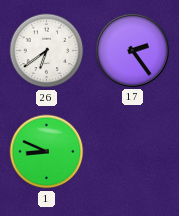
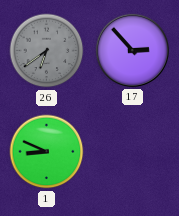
26 dial: white -> grey (47, 51)
17: 2:24 -> 2:53 (132, 50)
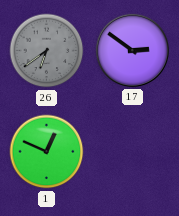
17: 2:53 -> 2:51 (132, 50)
1: 8:49 -> 12:49 (47, 152)
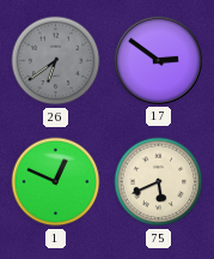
75: none -> 5:41 (159, 182)
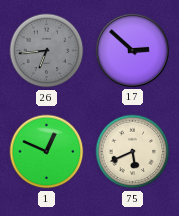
26: 6:39 -> 6:44 (47, 51)
17: 2:51 -> 2:52 (132, 50)
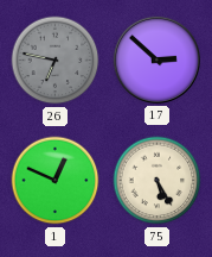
26: 6:44 -> 6:47 (56, 61)
75: 5:41 -> 5:25 (158, 181)
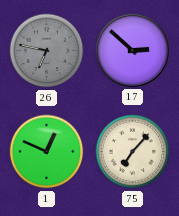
75: 5:25 -> 7:07 (133, 152)
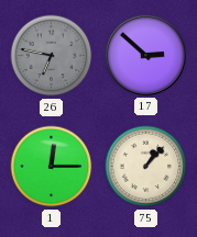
1: 12:49 -> 12:15 (52, 167)
75: 7:07 -> 1:07 (146, 167)
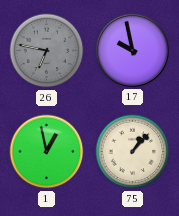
17: 2:52 -> 9:58 (132, 50)
1: 12:15 -> 12:58 (47, 152)
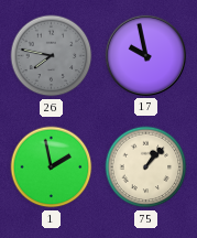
26: 6:47 -> 7:47 (52, 56)
1: 12:58 -> 1:58 (52, 167)
